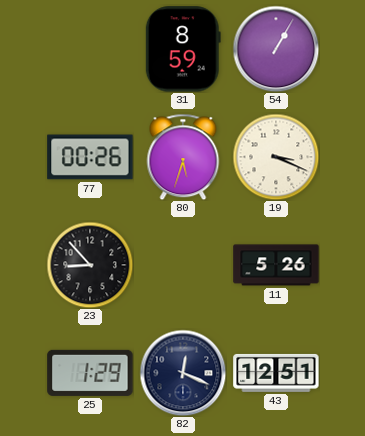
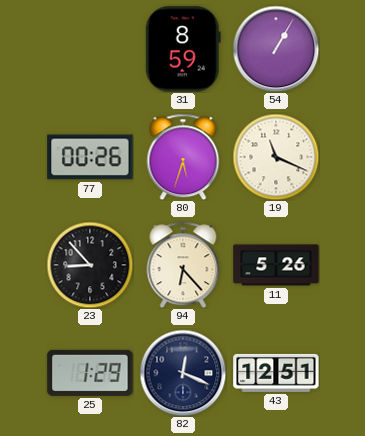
19: 3:19 -> 11:19 (276, 157)
94: none -> 6:23 (183, 265)
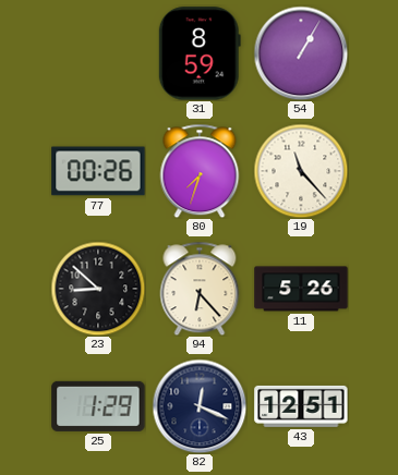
80: 5:33 -> 7:33 (200, 171)
19: 11:19 -> 11:23 (301, 171)
23: 8:53 -> 8:52 (98, 289)
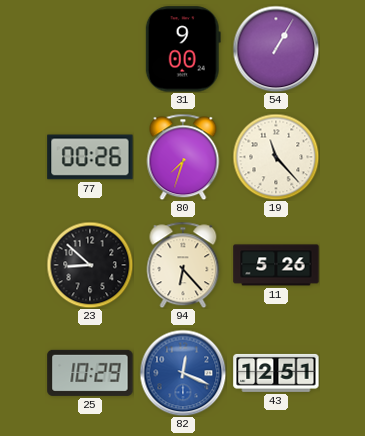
31: 8:59 -> 9:00 (183, 49)
25: 1:29 -> 10:29 (90, 373)
82 dial: navy -> blue (183, 373)
